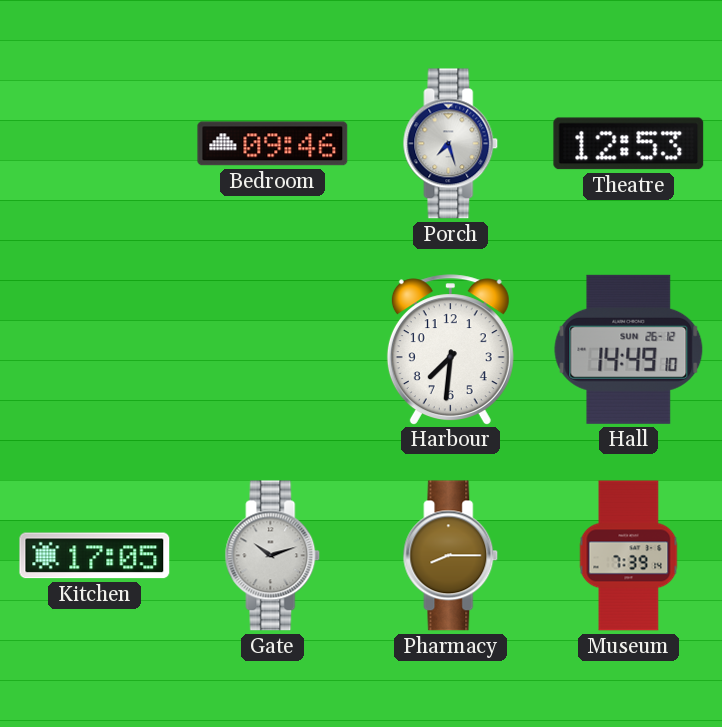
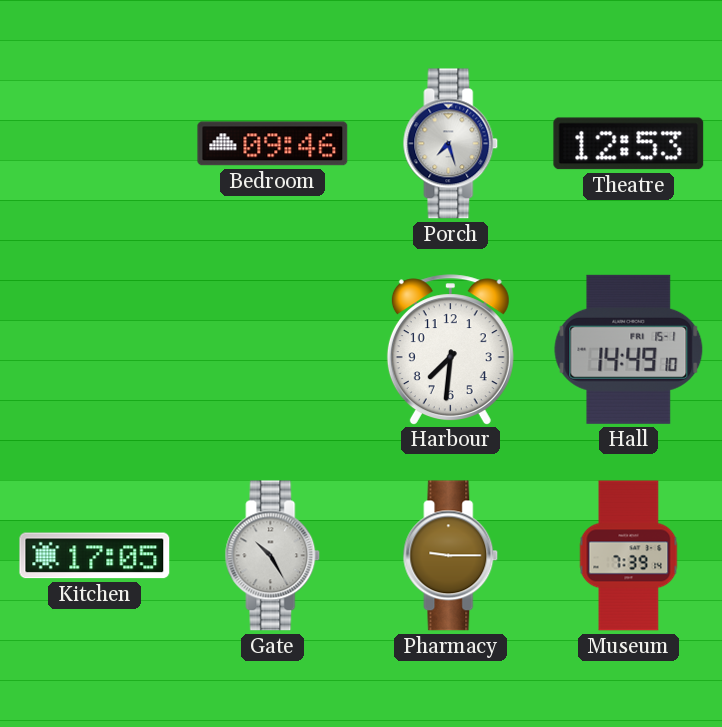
Hall date: SUN 26-12 -> FRI 15-1 (629, 349)
Gate: 10:12 -> 10:25 (273, 556)
Pharmacy: 8:15 -> 9:15 (451, 556)
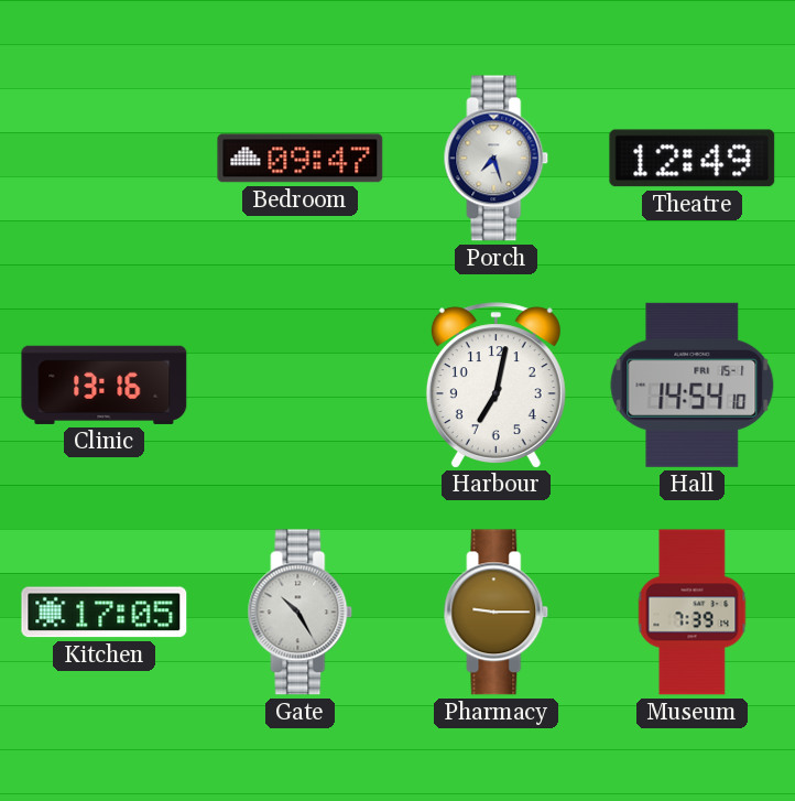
Bedroom: 09:46 -> 09:47 (301, 159)
Theatre: 12:53 -> 12:49 (693, 159)
Clinic: none -> 13:16 (105, 385)
Harbour: 7:31 -> 7:02 (495, 385)
Hall: 14:49 -> 14:54 (693, 385)
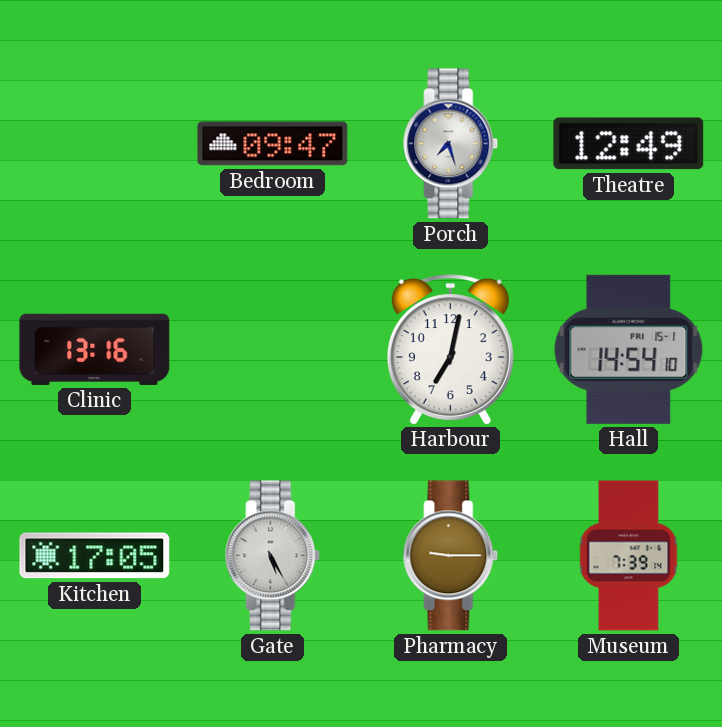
Gate: 10:25 -> 5:25 (273, 556)
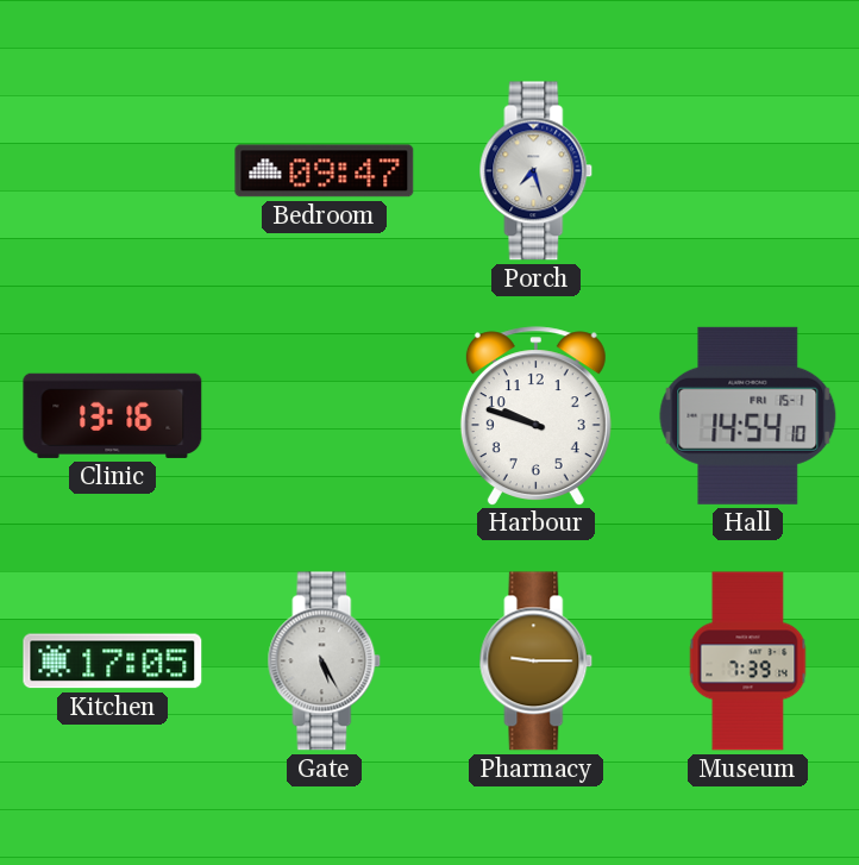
Theatre: 12:49 -> none (629, 144)
Harbour: 7:02 -> 9:48 (535, 415)
